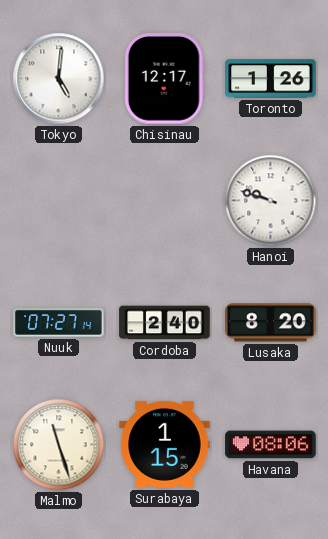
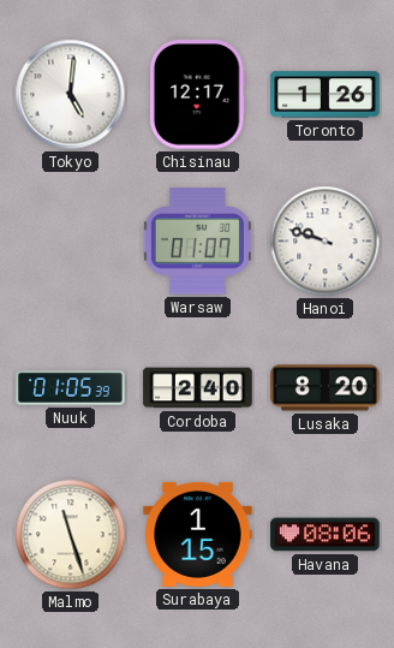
Warsaw: none -> 01:07 (197, 242)
Nuuk: 07:27 -> 01:05 (71, 388)
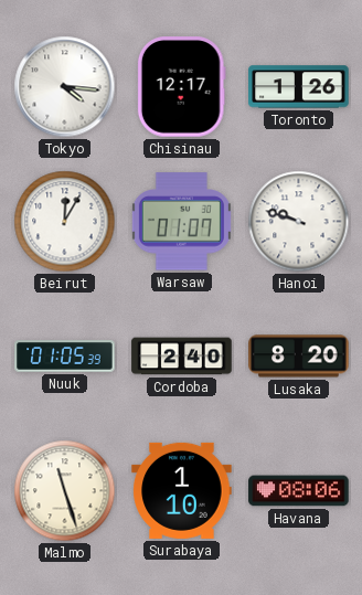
Tokyo: 5:01 -> 4:16 (65, 87)
Beirut: none -> 12:05 (65, 222)
Surabaya: 1:15 -> 1:10 (182, 490)
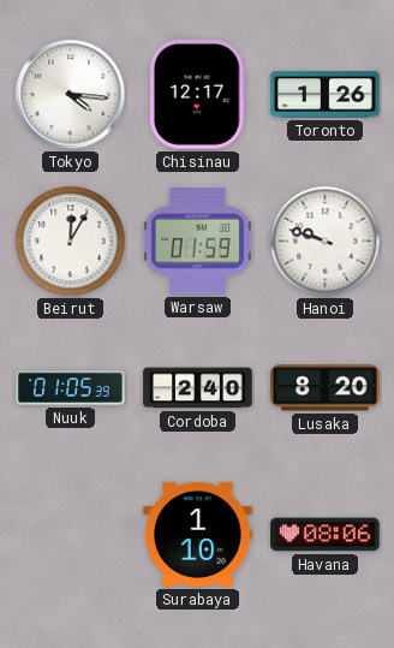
Warsaw: 01:07 -> 01:59 (197, 242)
Malmo: 11:27 -> none (65, 491)
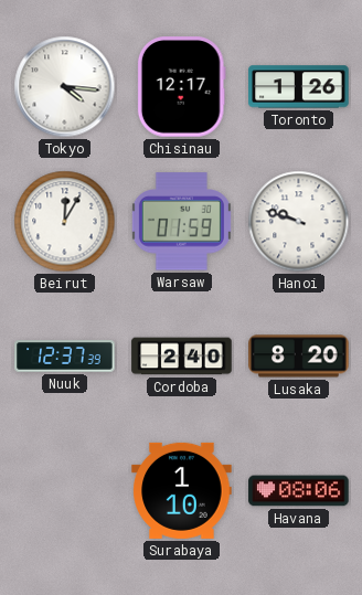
Nuuk: 01:05 -> 12:37 (65, 357)
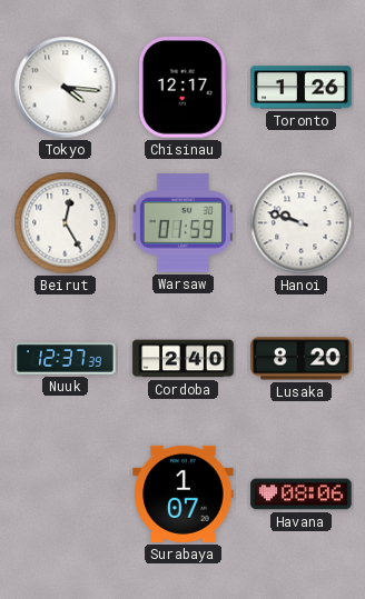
Beirut: 12:05 -> 12:25 (66, 223)
Surabaya: 1:10 -> 1:07 (184, 493)
